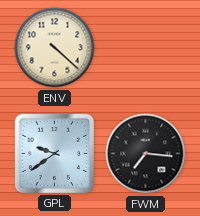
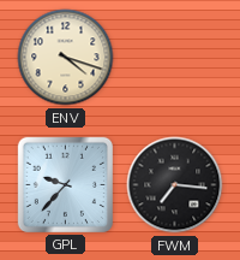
ENV: 4:22 -> 4:18 (66, 58)
GPL: 9:39 -> 9:37 (65, 184)
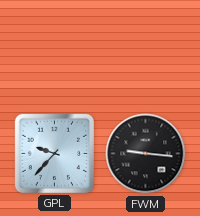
ENV: 4:18 -> none (66, 58)
FWM: 7:16 -> 9:16 (146, 154)
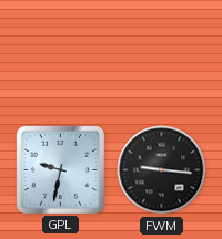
GPL: 9:37 -> 9:32 (60, 169)
